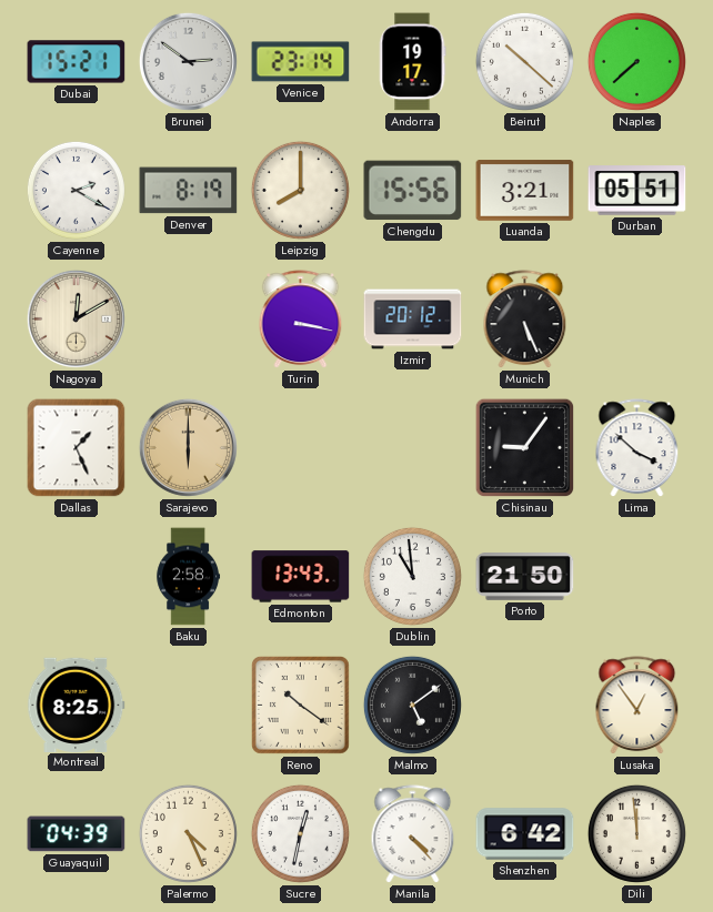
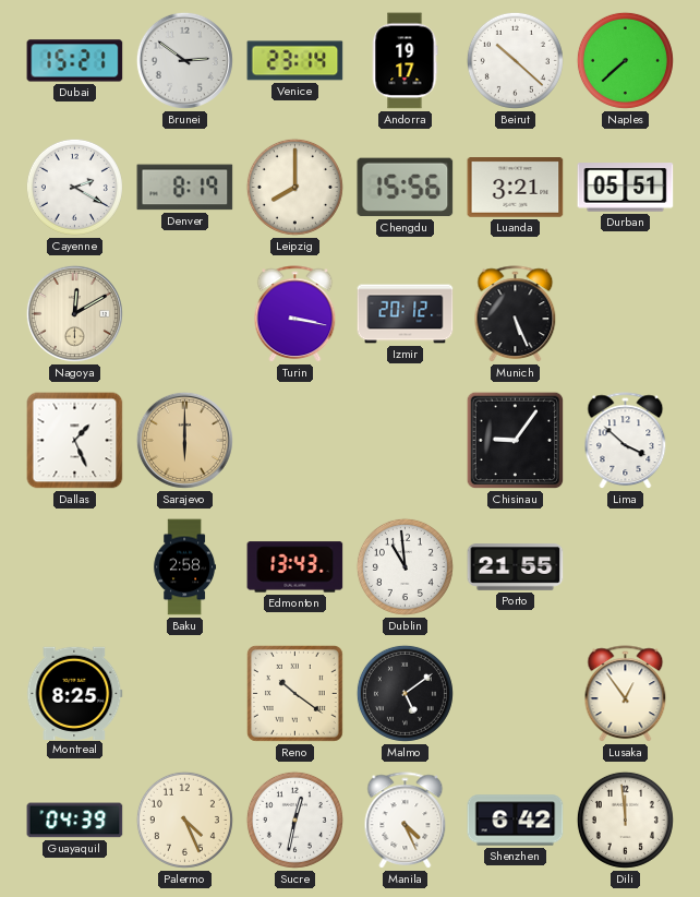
Porto: 21:50 -> 21:55 (516, 567)
Manila: 4:23 -> 4:26 (406, 821)
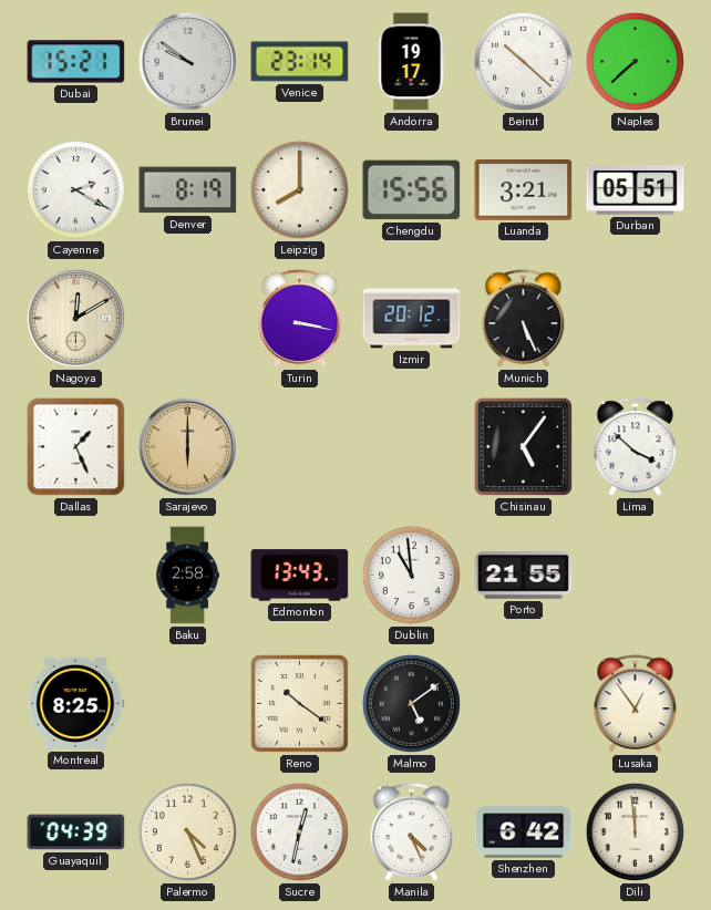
Brunei: 2:51 -> 9:51 (187, 61)
Chisinau: 9:06 -> 5:06 (524, 447)
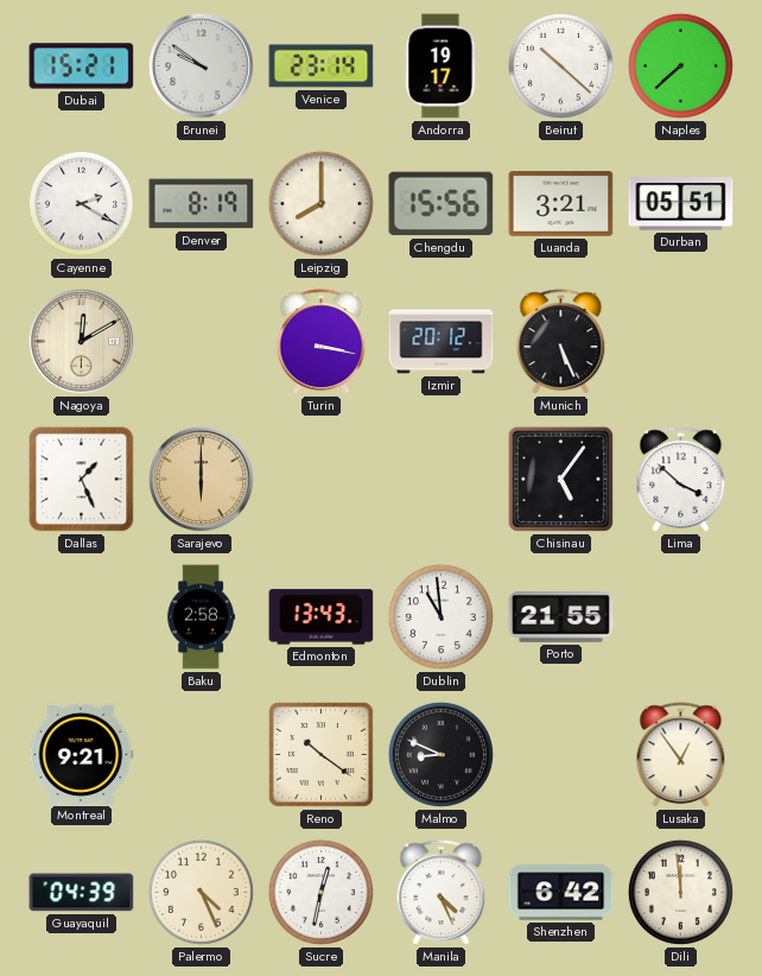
Montreal: 8:25 -> 9:21 (82, 754)
Malmo: 5:09 -> 8:49 (440, 754)
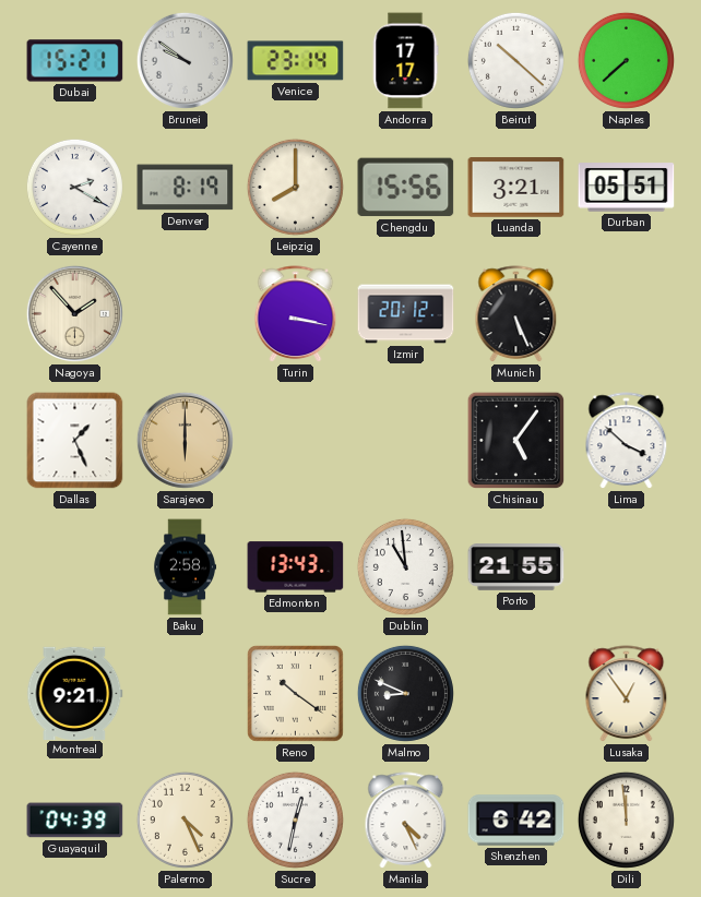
Andorra: 19:17 -> 17:17 (405, 61)
Nagoya: 12:10 -> 1:53 (74, 313)
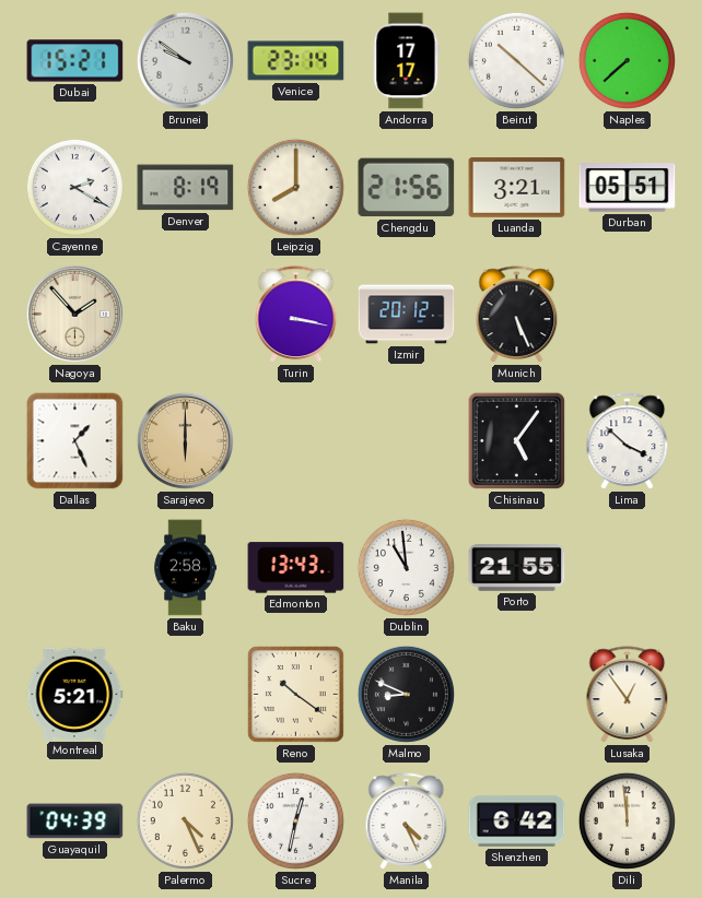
Chengdu: 15:56 -> 21:56 (407, 188)
Montreal: 9:21 -> 5:21 (75, 694)
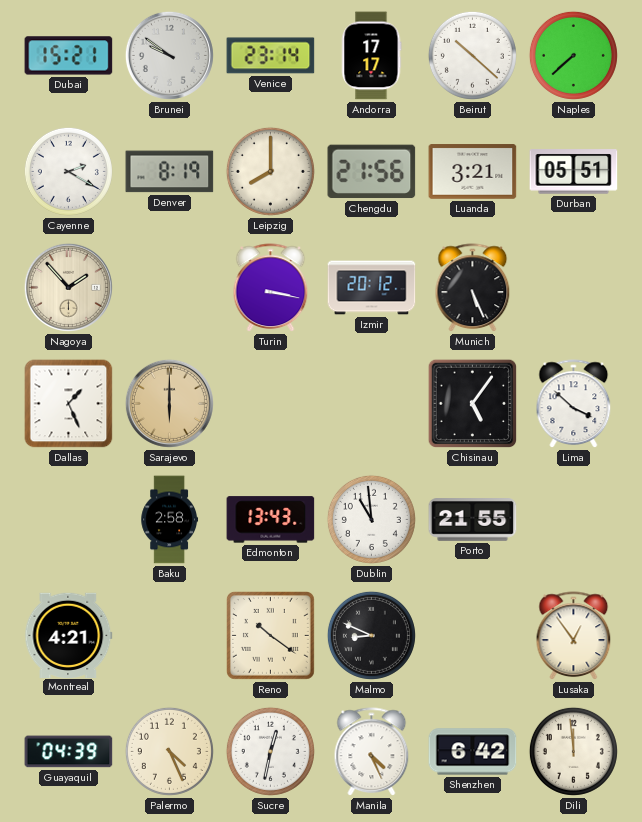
Montreal: 5:21 -> 4:21 (69, 635)
